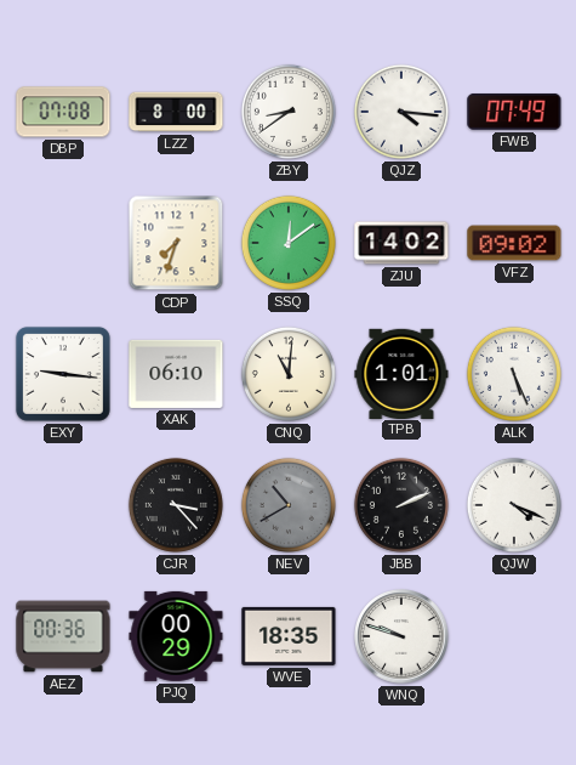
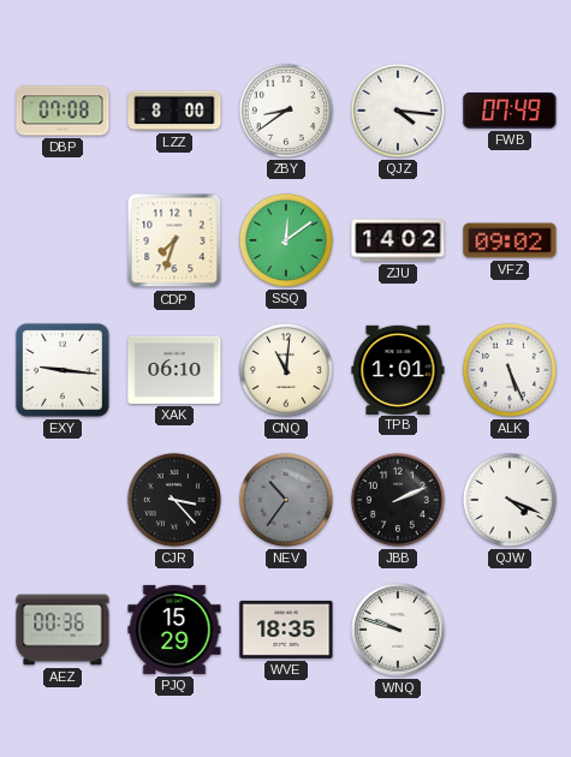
NEV: 10:40 -> 10:36 (286, 500)
PJQ: 00:29 -> 15:29 (174, 630)
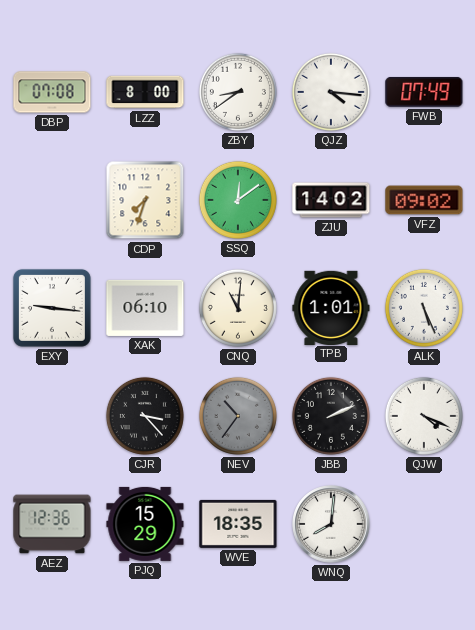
AEZ: 00:36 -> 12:36 (52, 524)
WNQ: 9:48 -> 8:01 (331, 524)
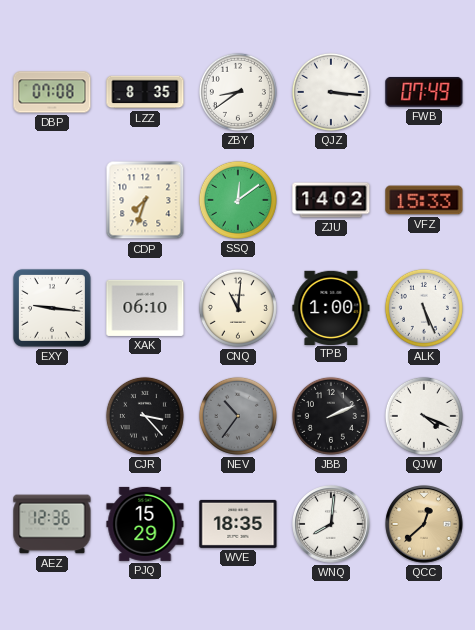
LZZ: 8:00 -> 8:35 (145, 92)
QJZ: 4:16 -> 3:16 (331, 92)
VFZ: 09:02 -> 15:33 (424, 200)
TPB: 1:01 -> 1:00 (331, 307)
QCC: none -> 12:38 (424, 524)
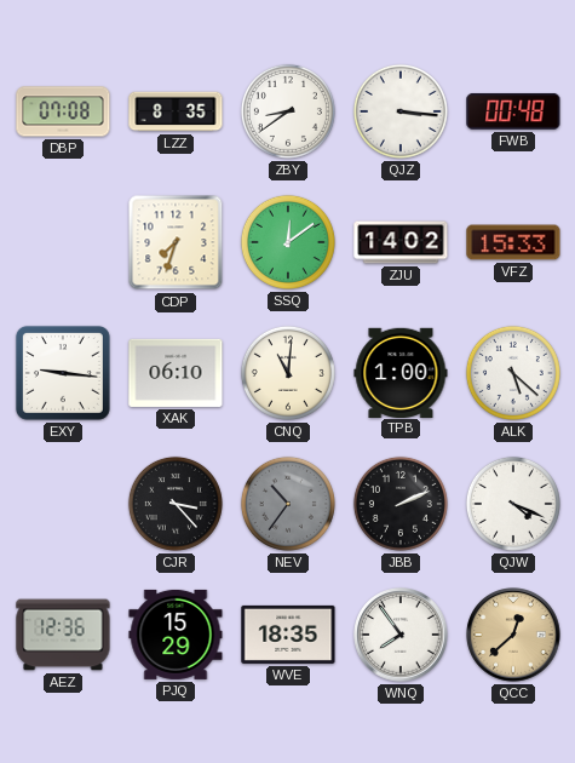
FWB: 07:49 -> 00:48 (513, 111)
ALK: 5:26 -> 5:22 (513, 373)
WNQ: 8:01 -> 7:54 (401, 635)
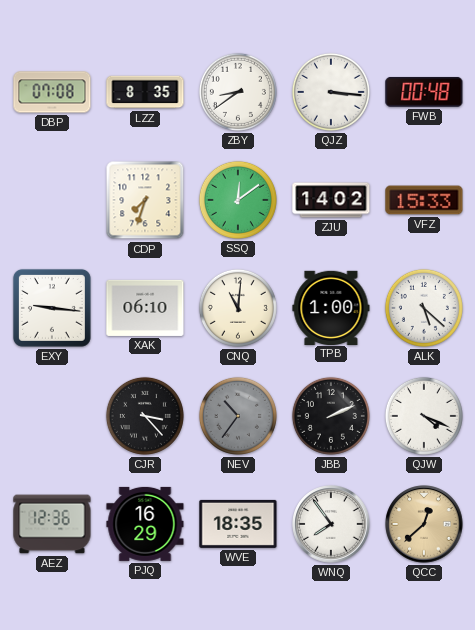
PJQ: 15:29 -> 16:29 (145, 524)
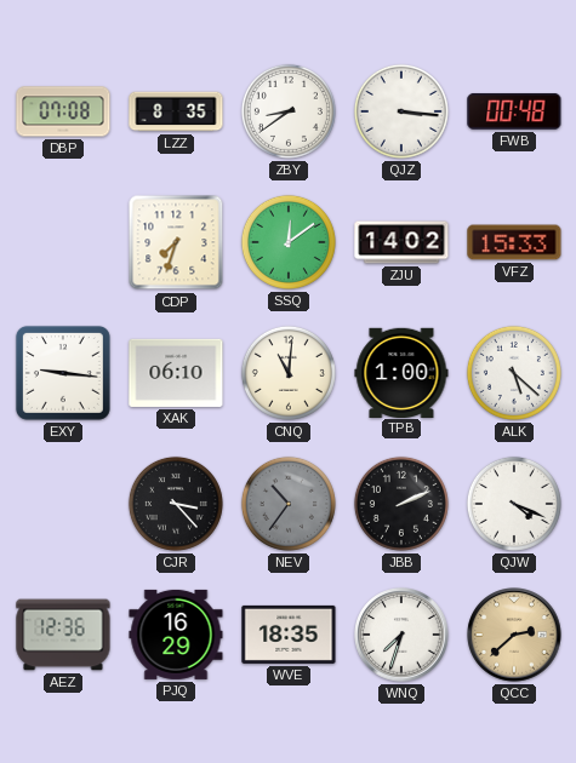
WNQ: 7:54 -> 7:33 (401, 635)
QCC: 12:38 -> 2:38 (514, 635)
